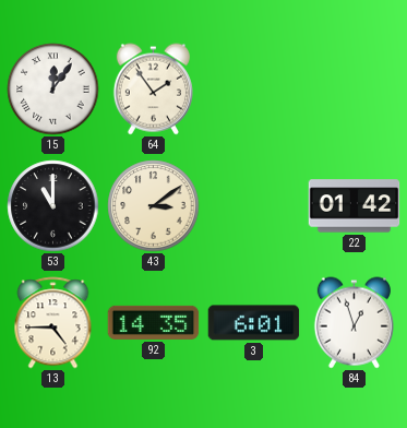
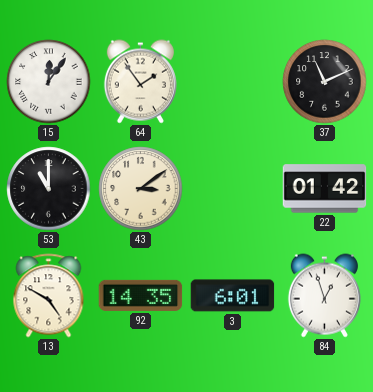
37: none -> 11:11 (325, 82)
13: 4:45 -> 4:50 (49, 296)
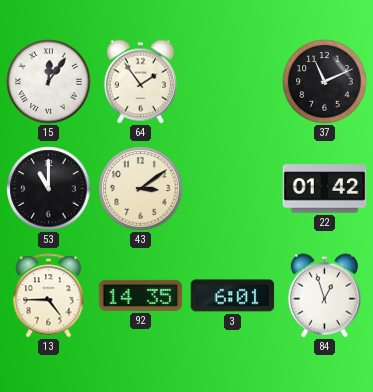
13: 4:50 -> 4:45 (49, 296)
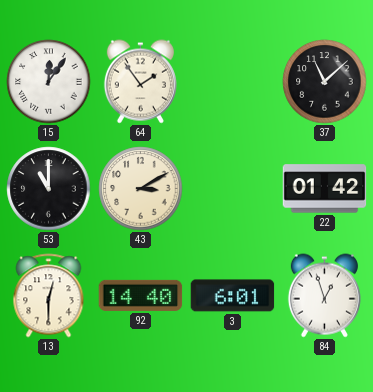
37: 11:11 -> 11:08 (325, 82)
43: 3:09 -> 3:10 (141, 189)
13: 4:45 -> 12:30 (49, 296)
92: 14:35 -> 14:40 (141, 295)
